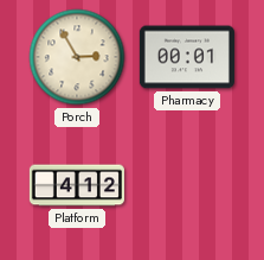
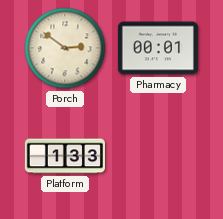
Porch: 2:55 -> 2:51 (65, 48)
Platform: 4:12 -> 1:33 (65, 156)
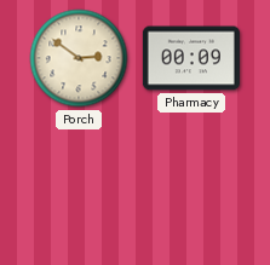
Pharmacy: 00:01 -> 00:09 (191, 58)
Platform: 1:33 -> none (65, 156)
